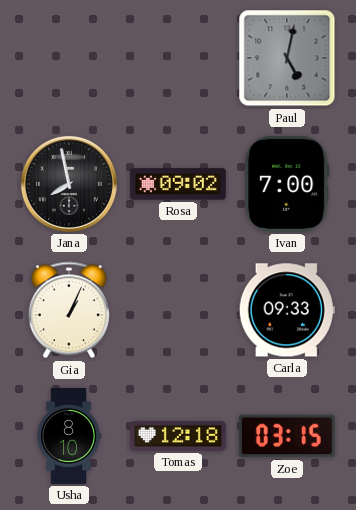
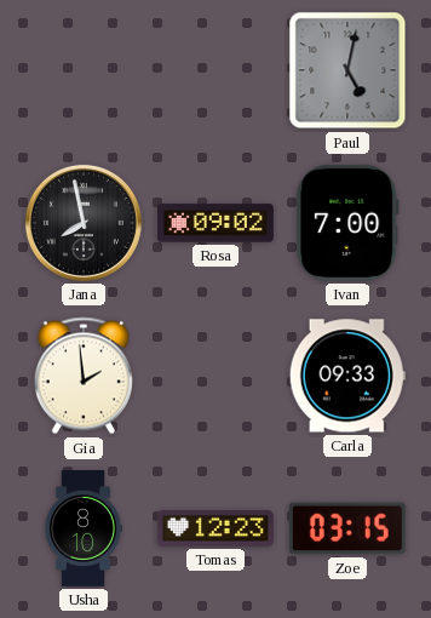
Gia: 1:04 -> 1:59 (84, 376)
Tomas: 12:18 -> 12:23 (215, 528)
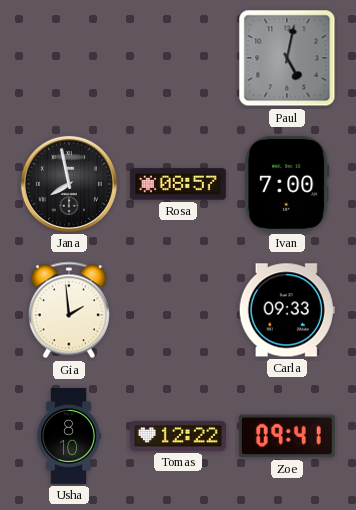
Rosa: 09:02 -> 08:57 (178, 184)
Tomas: 12:23 -> 12:22 (178, 436)
Zoe: 03:15 -> 09:41 (287, 436)
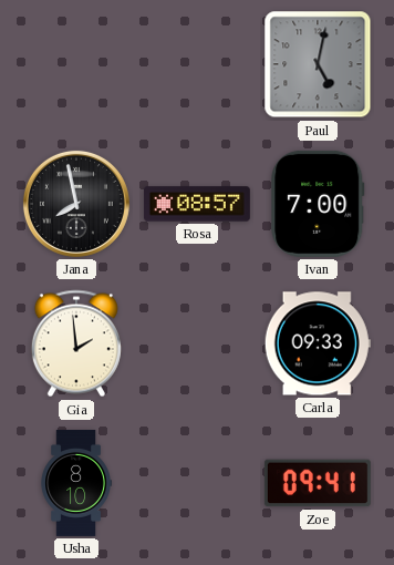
Tomas: 12:22 -> none (178, 436)
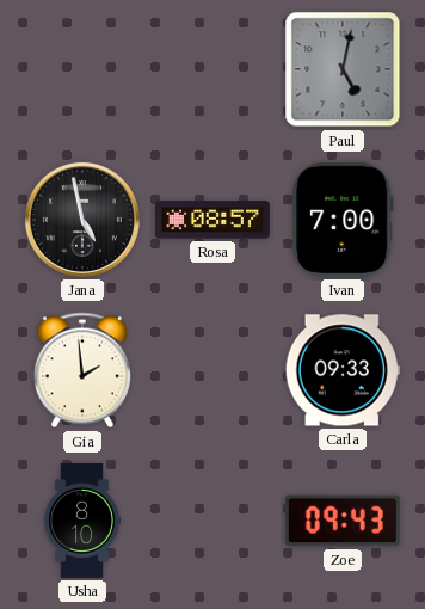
Jana: 7:58 -> 4:58 (82, 220)
Zoe: 09:41 -> 09:43 (343, 521)
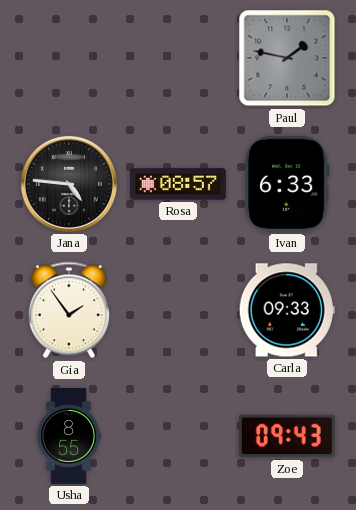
Paul: 5:02 -> 1:47 (287, 58)
Jana: 4:58 -> 4:46 (69, 184)
Ivan: 7:00 -> 6:33 (287, 184)
Gia: 1:59 -> 1:54 (69, 310)
Usha: 8:10 -> 8:55 (68, 436)
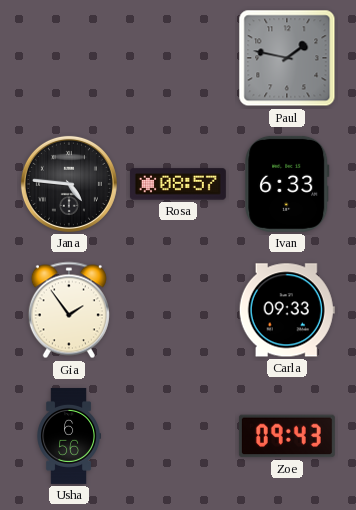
Usha: 8:55 -> 6:56 (68, 436)
